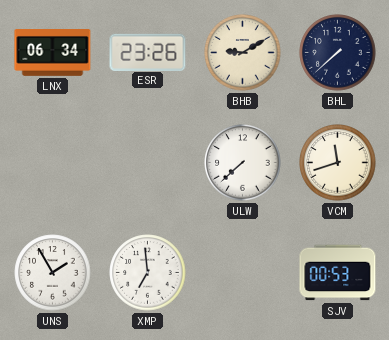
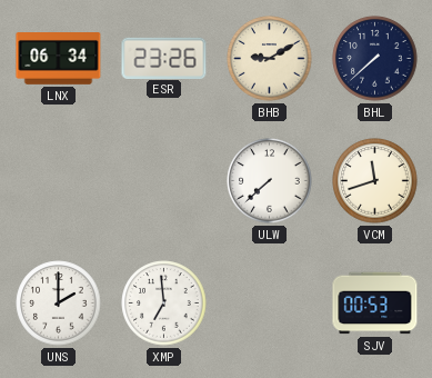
UNS: 1:55 -> 2:00 (59, 304)
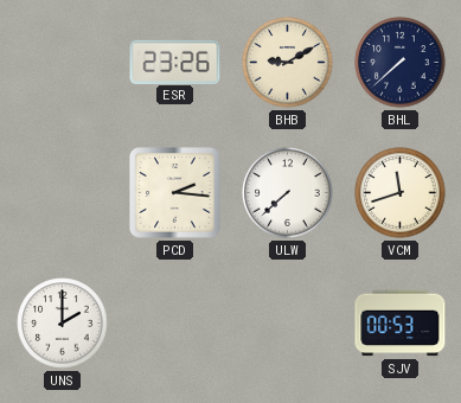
LNX: 06:34 -> none (59, 59)
PCD: none -> 2:16 (175, 193)
XMP: 6:59 -> none (164, 304)
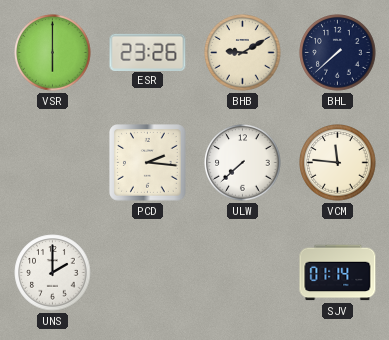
VSR: none -> 6:00 (53, 53)
VCM: 11:42 -> 11:46 (338, 163)
SJV: 00:53 -> 01:14 (338, 273)
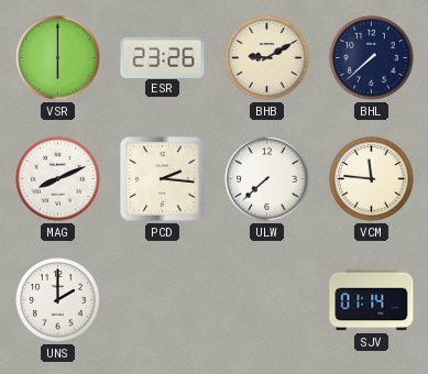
MAG: none -> 8:11 (58, 179)
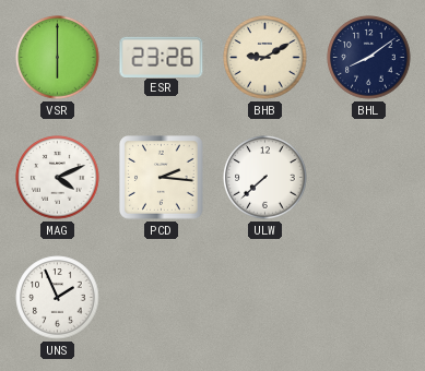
BHL: 7:38 -> 8:09 (369, 58)
MAG: 8:11 -> 4:11 (58, 178)
VCM: 11:46 -> none (372, 179)
UNS: 2:00 -> 1:56 (58, 298)
SJV: 01:14 -> none (372, 300)
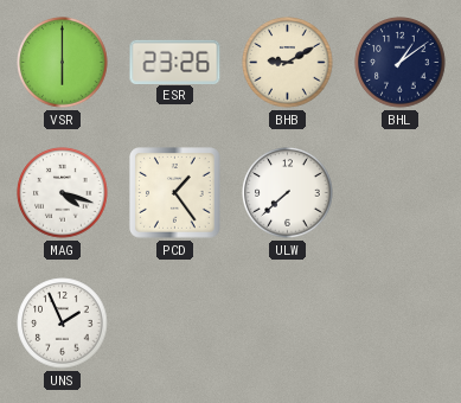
BHL: 8:09 -> 1:09 (401, 63)
MAG: 4:11 -> 4:18 (63, 193)
PCD: 2:16 -> 1:24 (175, 193)
